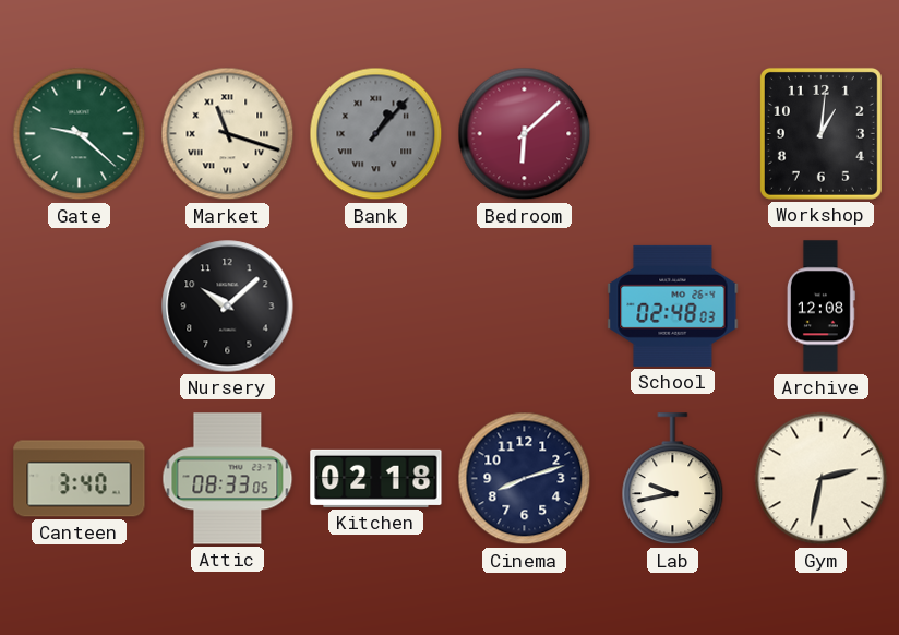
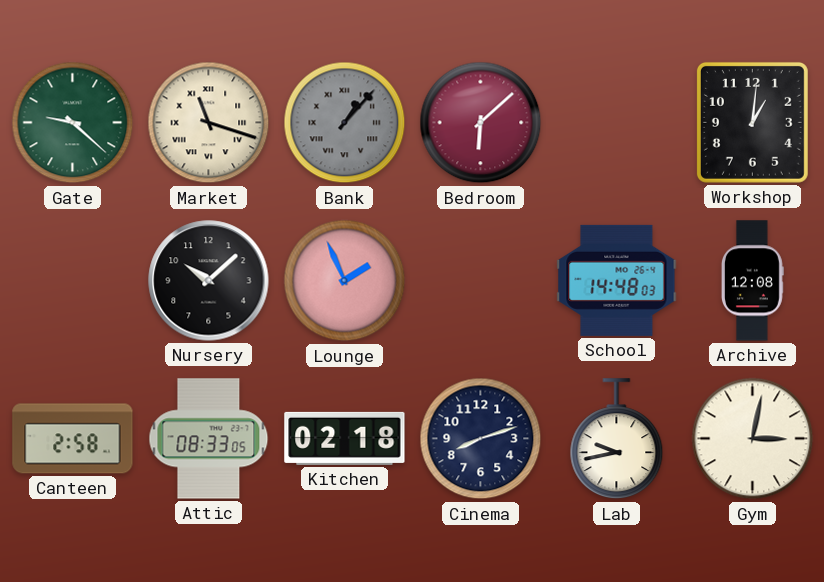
Lounge: none -> 1:56 (345, 281)
School: 02:48 -> 14:48 (617, 280)
Canteen: 3:40 -> 2:58 (73, 439)
Gym: 2:32 -> 3:02 (753, 439)
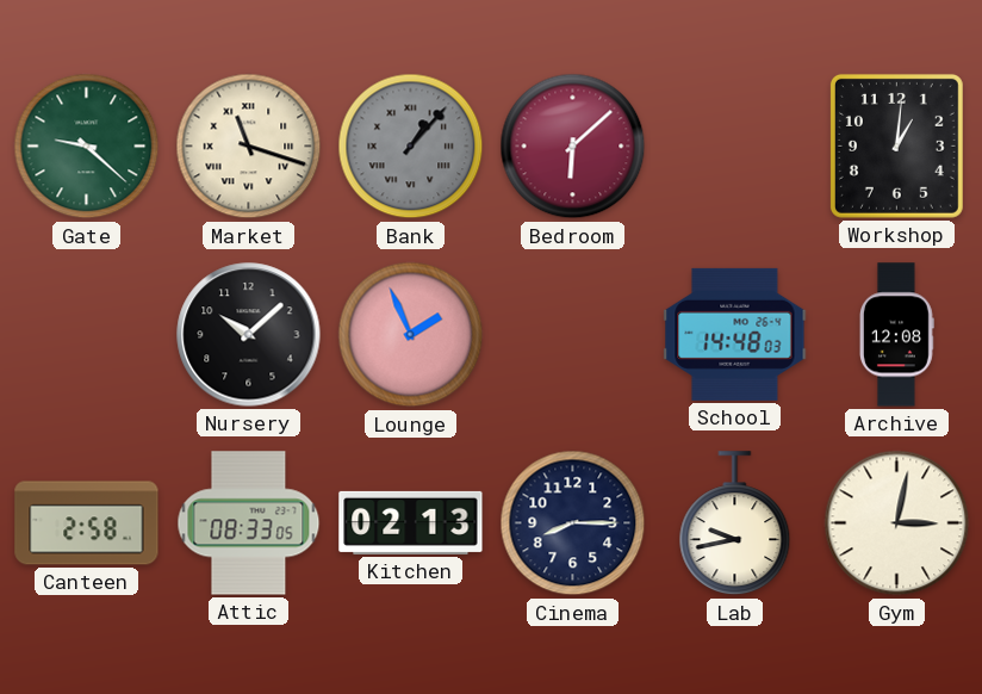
Kitchen: 02:18 -> 02:13 (411, 522)
Cinema: 8:12 -> 8:15 (573, 523)
